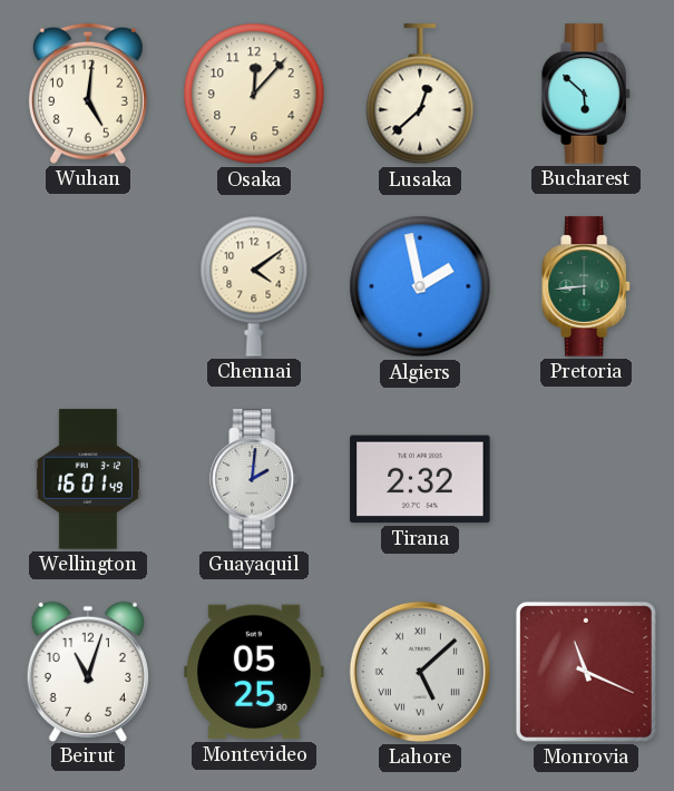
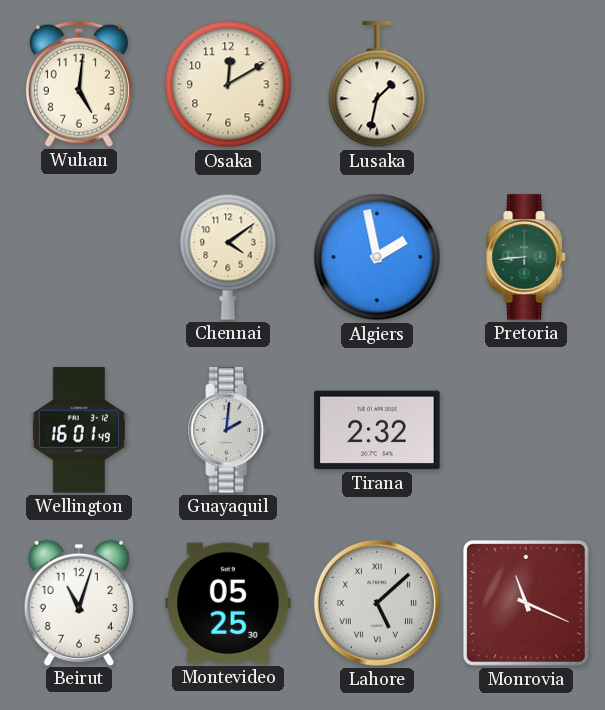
Osaka: 12:07 -> 12:10 (228, 84)
Lusaka: 12:38 -> 1:32 (377, 85)
Bucharest: 5:52 -> none (586, 94)
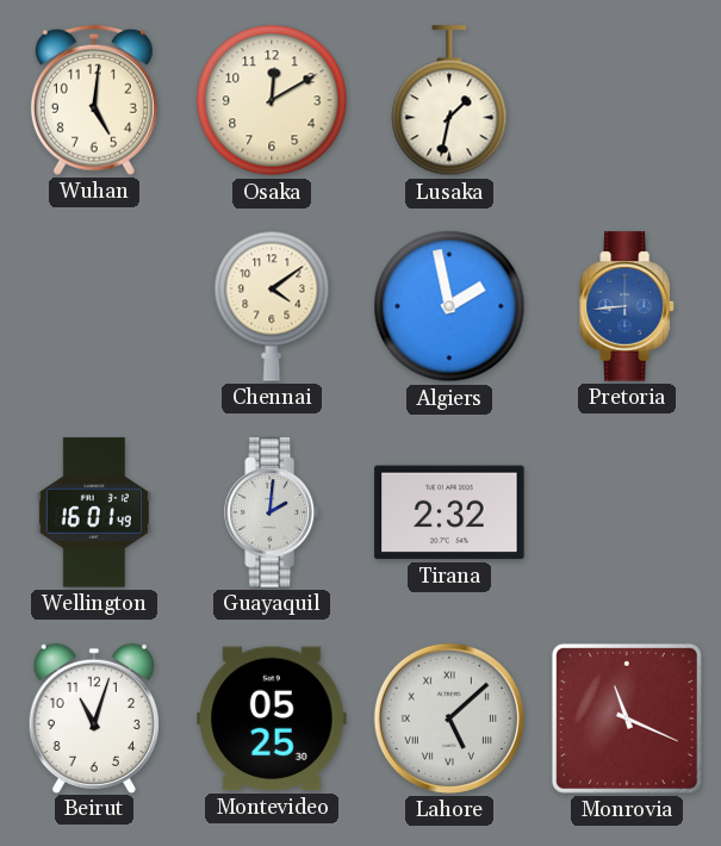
Pretoria dial: green -> blue (627, 306)
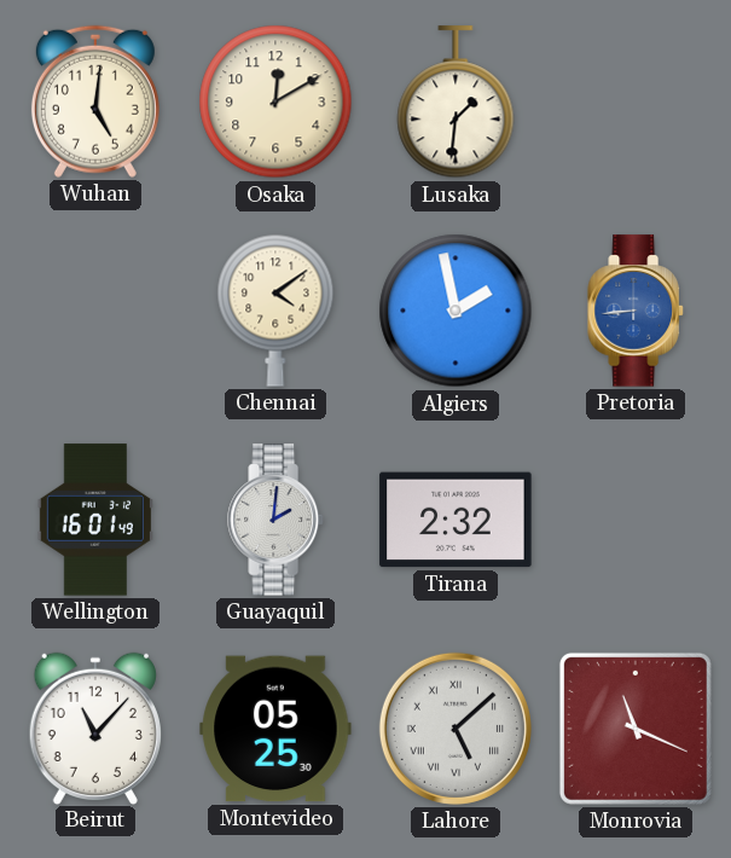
Lusaka: 1:32 -> 1:31 (456, 103)
Beirut: 11:03 -> 11:07 (95, 727)
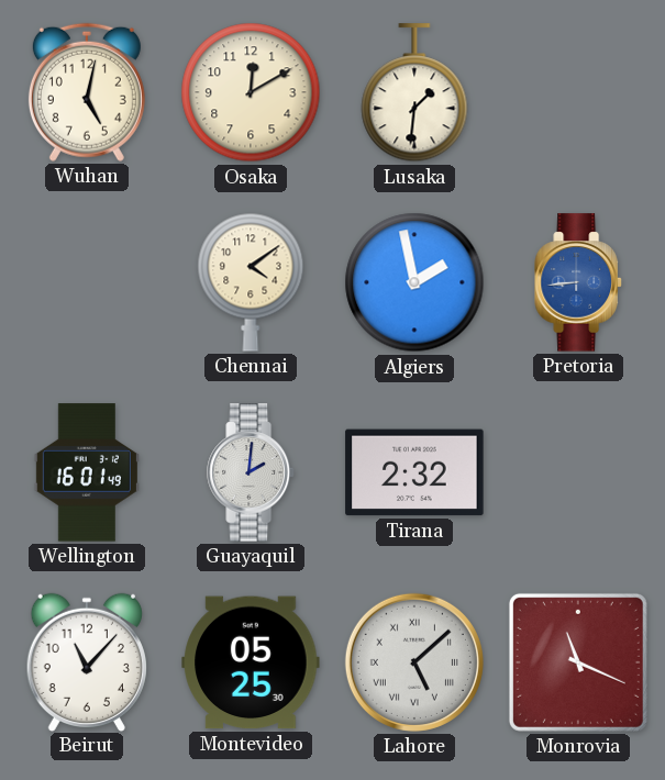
Wuhan: 5:01 -> 5:02 (87, 92)
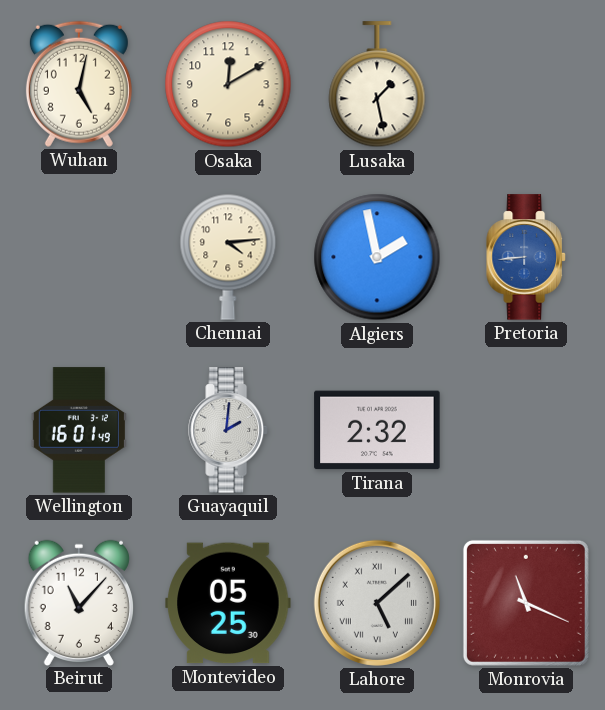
Lusaka: 1:31 -> 1:28 (377, 85)
Chennai: 4:09 -> 4:14 (228, 257)
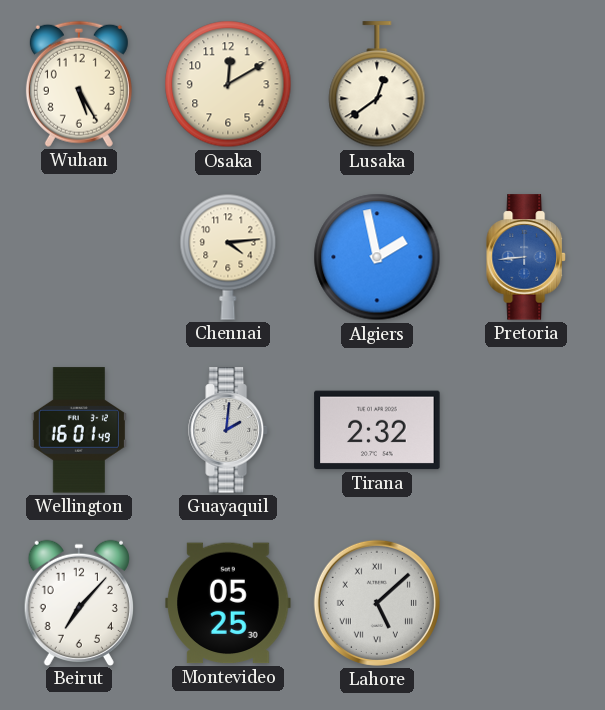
Wuhan: 5:02 -> 5:25 (79, 84)
Lusaka: 1:28 -> 12:39 (377, 85)
Beirut: 11:07 -> 7:07 (79, 602)
Monrovia: 11:19 -> none (526, 603)
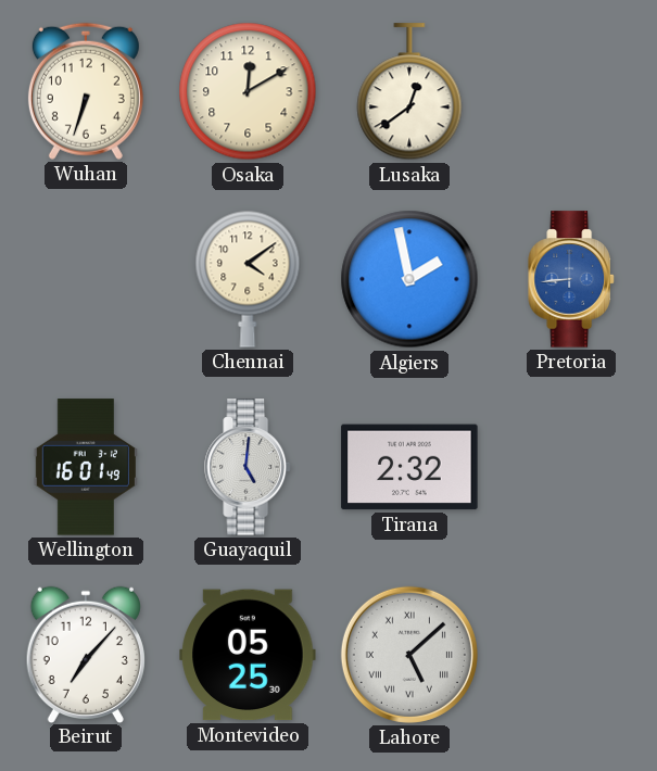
Wuhan: 5:25 -> 6:33 (86, 91)
Chennai: 4:14 -> 4:09 (248, 279)
Guayaquil: 2:01 -> 5:01 (248, 467)
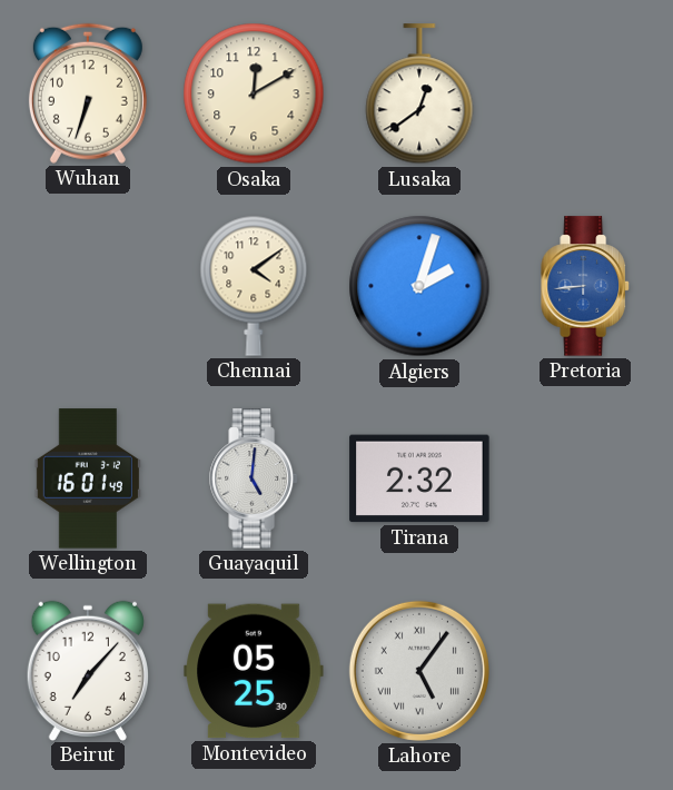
Algiers: 1:58 -> 2:03 (419, 286)
Lahore: 5:08 -> 5:06 (419, 671)
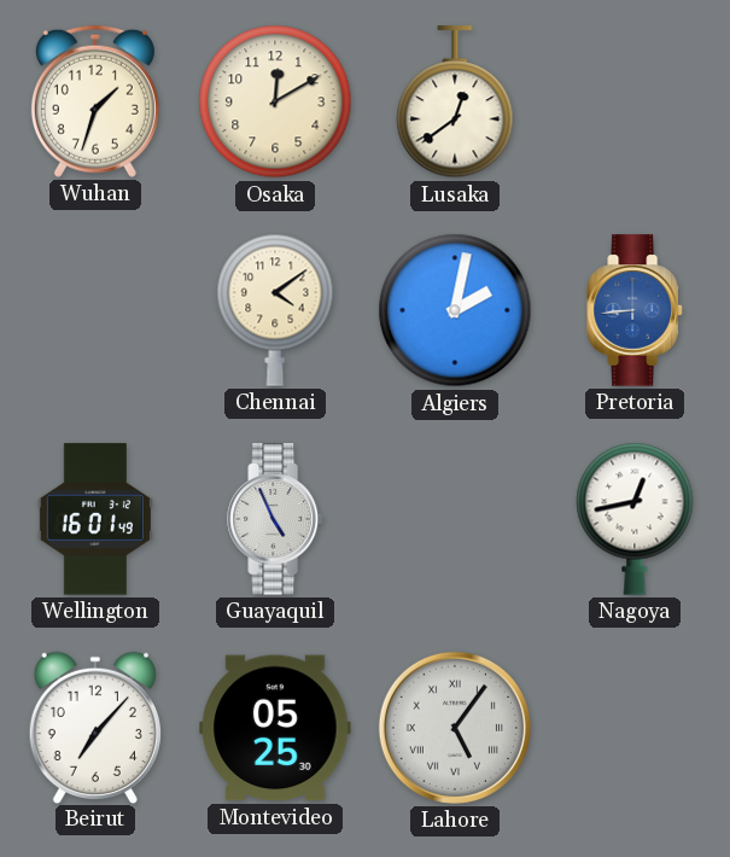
Wuhan: 6:33 -> 1:33 (95, 101)
Algiers: 2:03 -> 2:02 (455, 310)
Guayaquil: 5:01 -> 4:56 (275, 519)
Tirana: 2:32 -> none (419, 478)
Nagoya: none -> 12:43 (635, 519)
